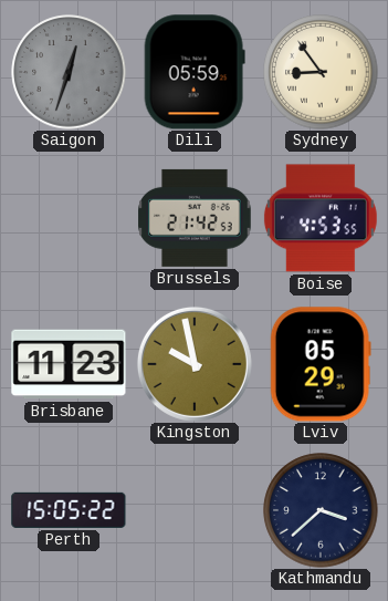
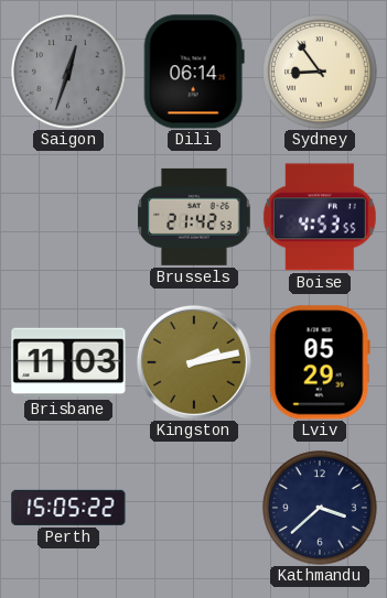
Dili: 05:59 -> 06:14 (194, 72)
Brisbane: 11:23 -> 11:03 (68, 362)
Kingston: 9:58 -> 2:13 (194, 362)
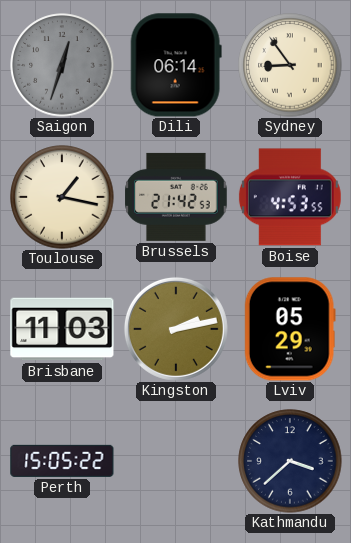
Toulouse: none -> 1:17 (62, 197)
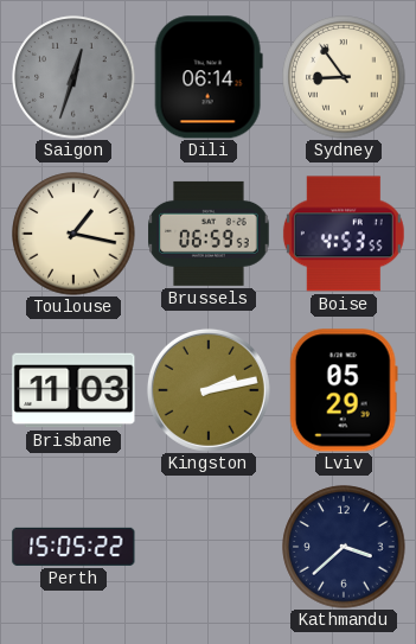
Brussels: 21:42 -> 06:59 (209, 234)
